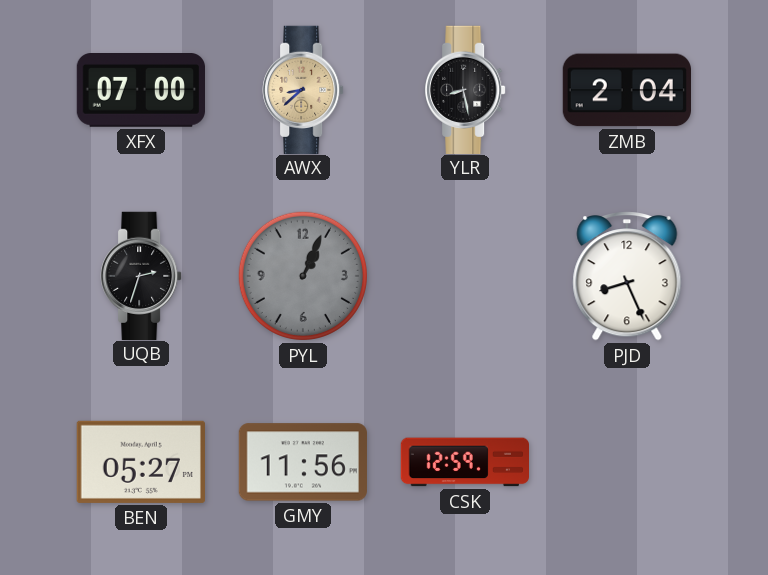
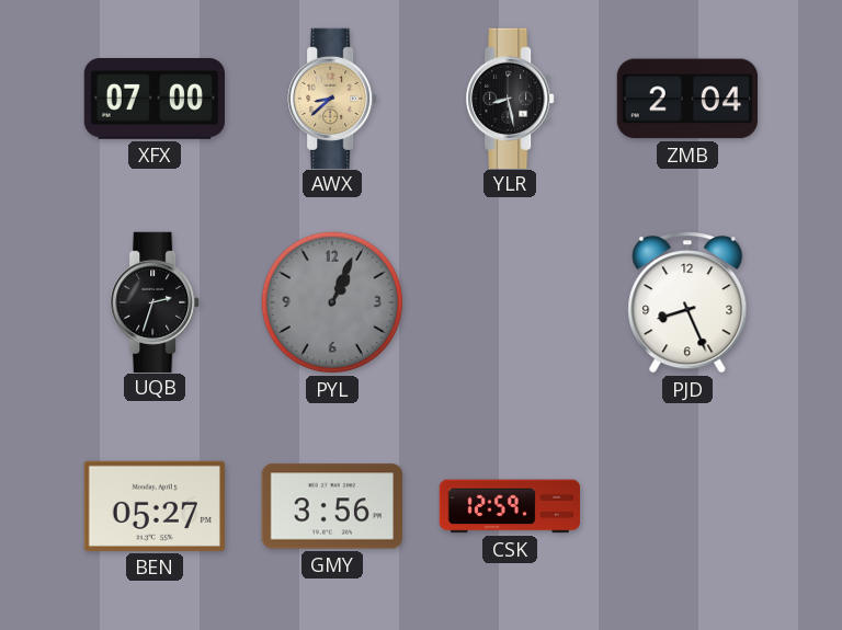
GMY: 11:56 -> 3:56 (332, 506)
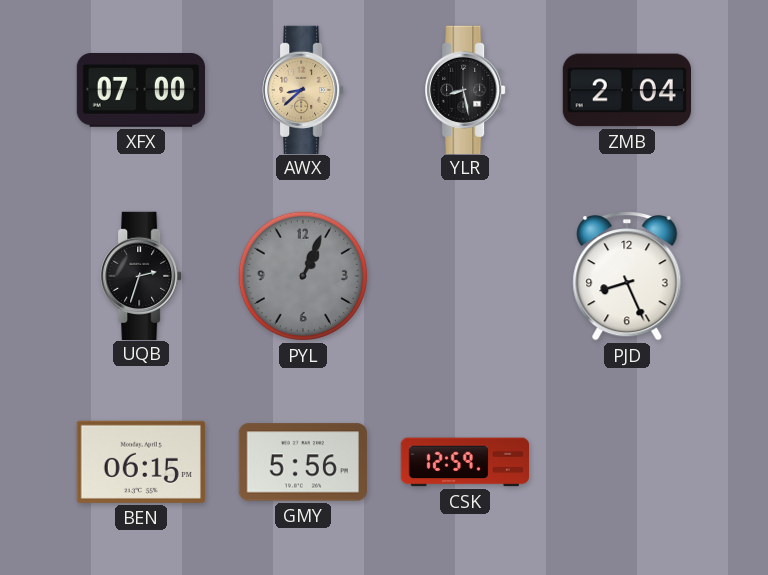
BEN: 05:27 -> 06:15 (141, 462)
GMY: 3:56 -> 5:56 (303, 462)
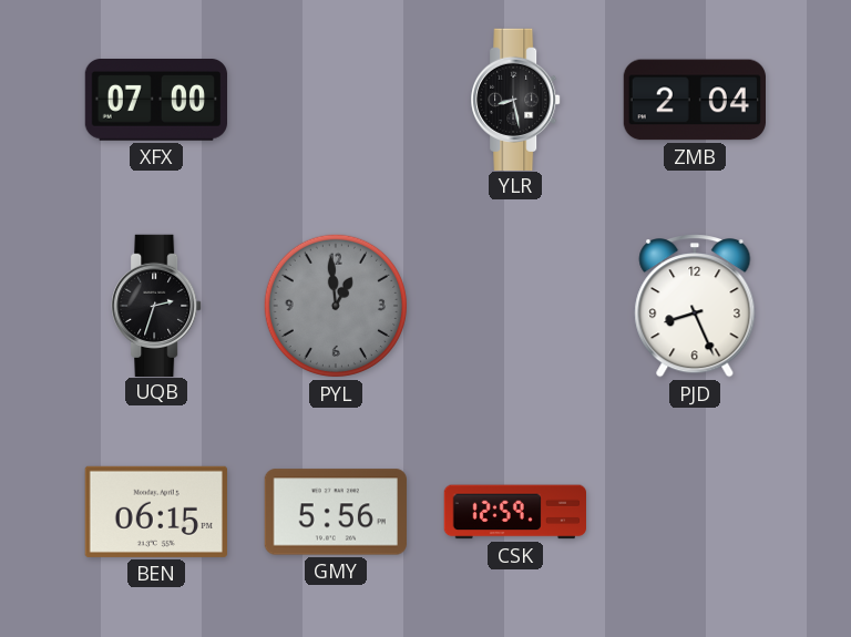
AWX: 8:38 -> none (303, 89)
PYL: 1:04 -> 12:59 (336, 306)
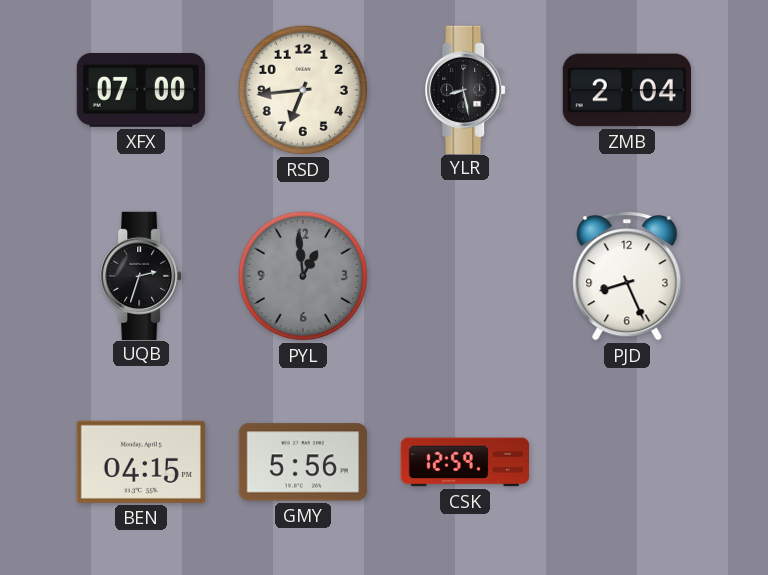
RSD: none -> 6:44 (303, 90)
BEN: 06:15 -> 04:15 (141, 462)
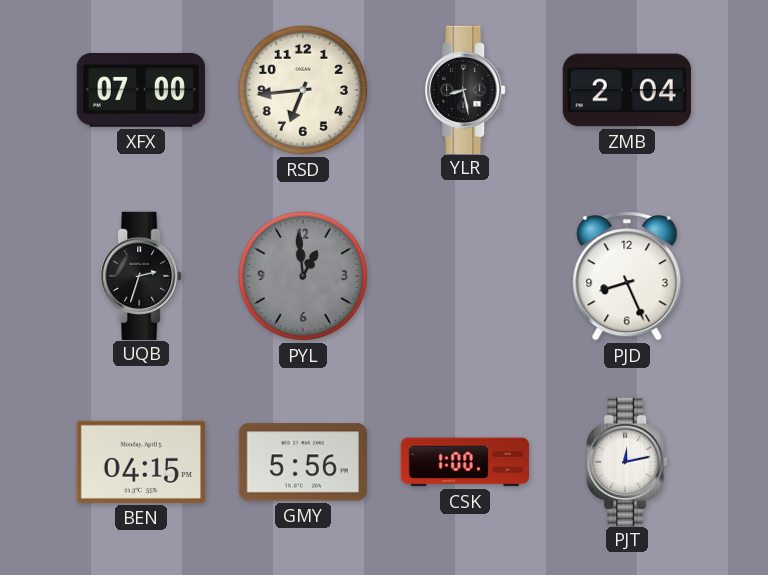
CSK: 12:59 -> 1:00 (464, 462)
PJT: none -> 12:13 (627, 461)
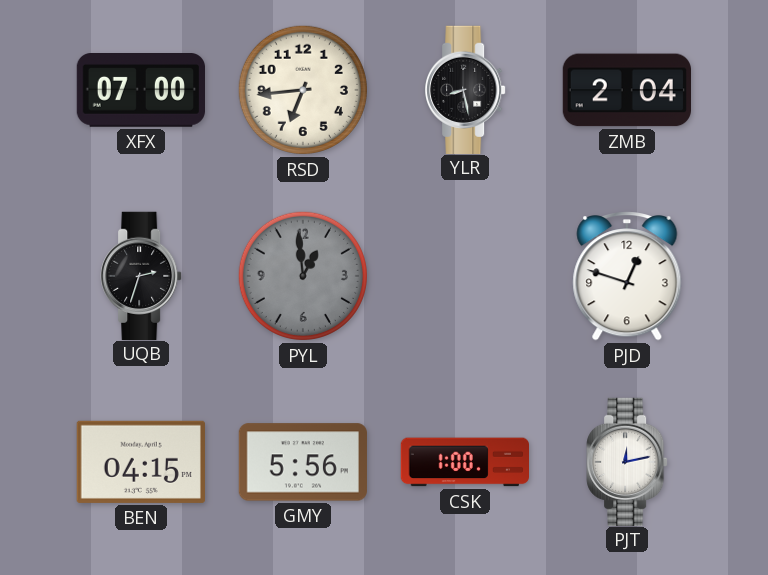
PJD: 8:26 -> 12:48 (627, 276)
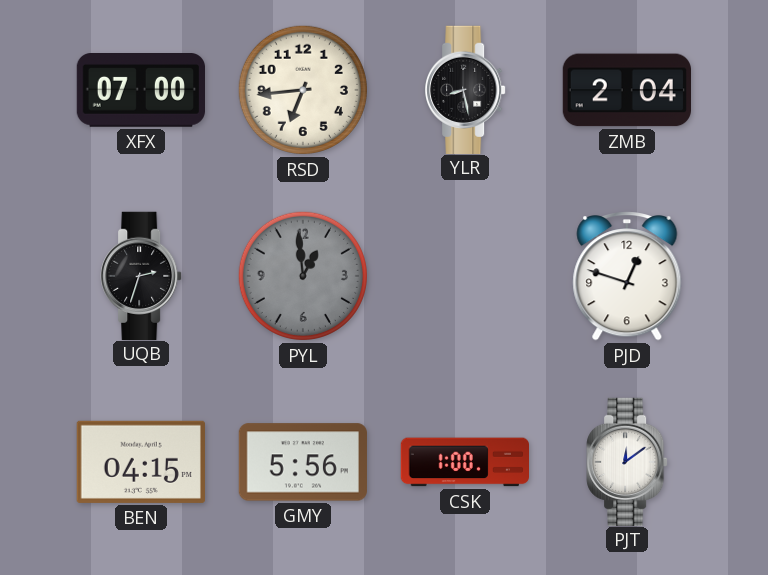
PJT: 12:13 -> 12:09 (627, 461)
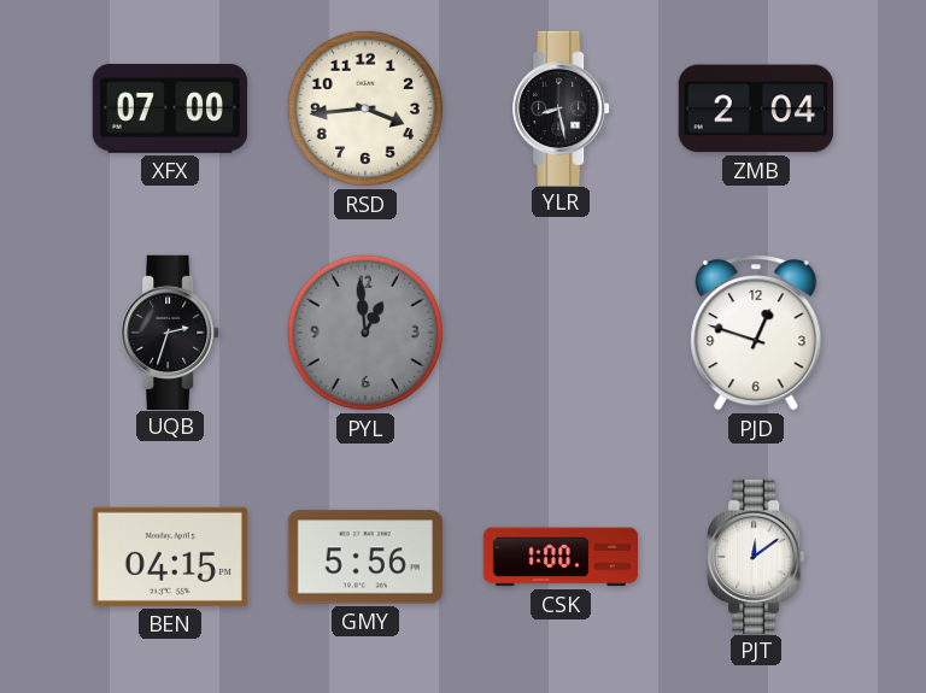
RSD: 6:44 -> 3:44 (365, 108)
